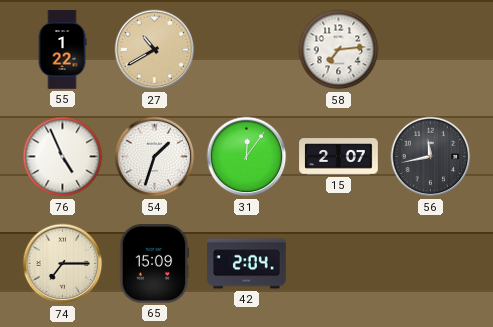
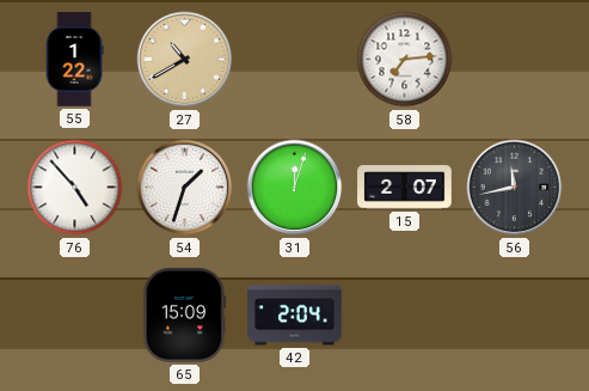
76: 4:56 -> 4:53 (75, 188)
31: 12:06 -> 12:03 (295, 188)
74: 7:15 -> none (63, 264)
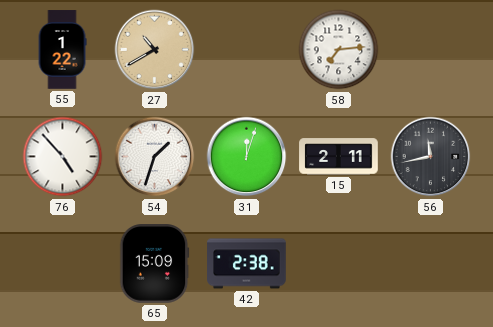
15: 2:07 -> 2:11 (339, 157)
42: 2:04 -> 2:38 (247, 264)
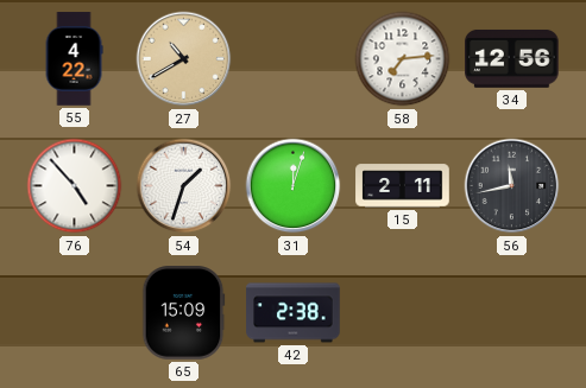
55: 1:22 -> 4:22 (74, 59)
34: none -> 12:56 (512, 58)
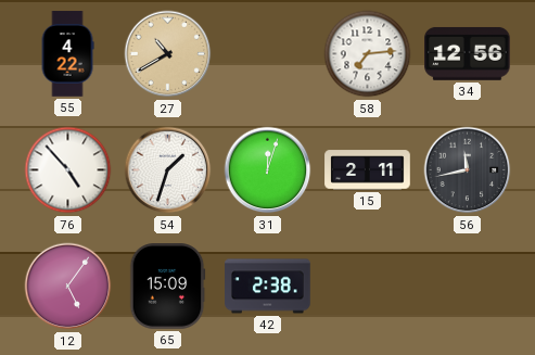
12: none -> 5:06 (68, 287)
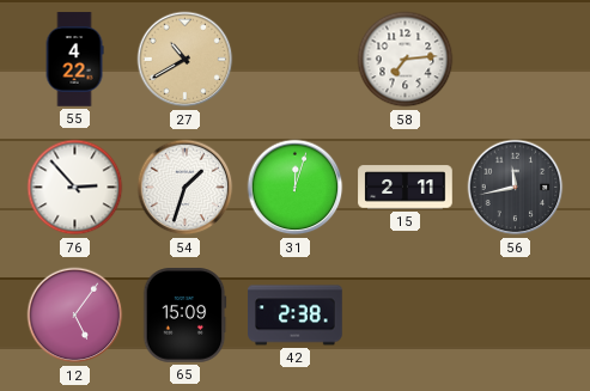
34: 12:56 -> none (468, 53)
76: 4:53 -> 2:53 (75, 188)
